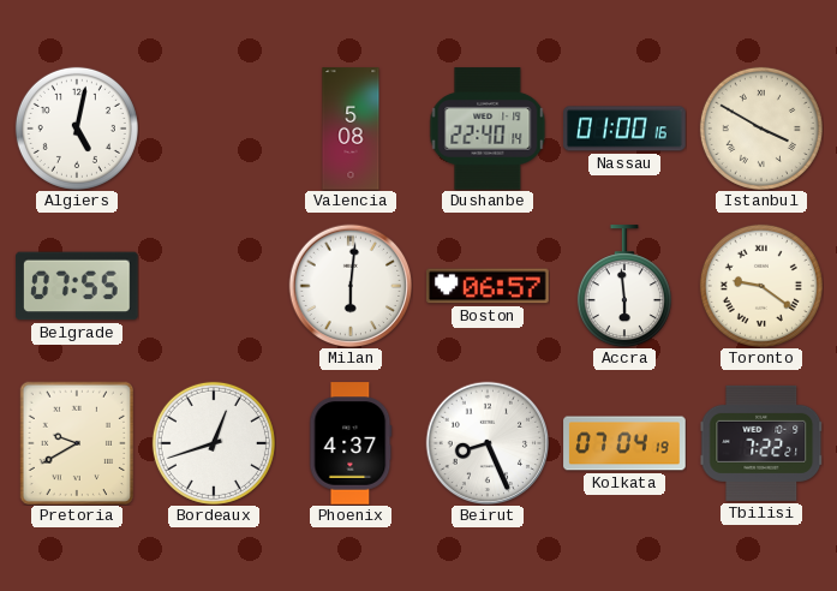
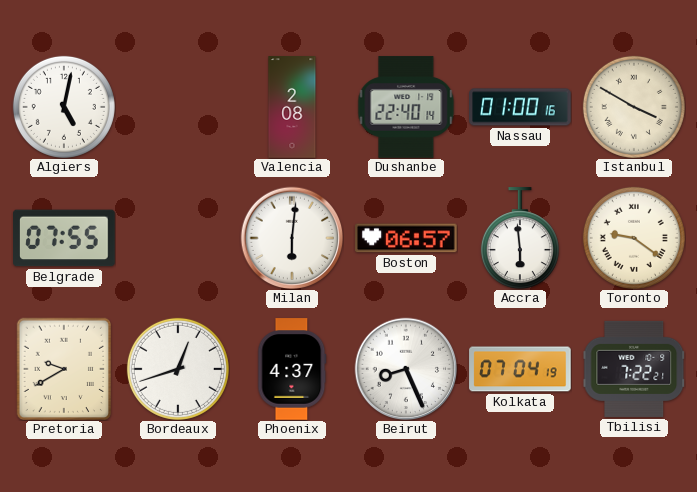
Valencia: 5:08 -> 2:08 (292, 107)
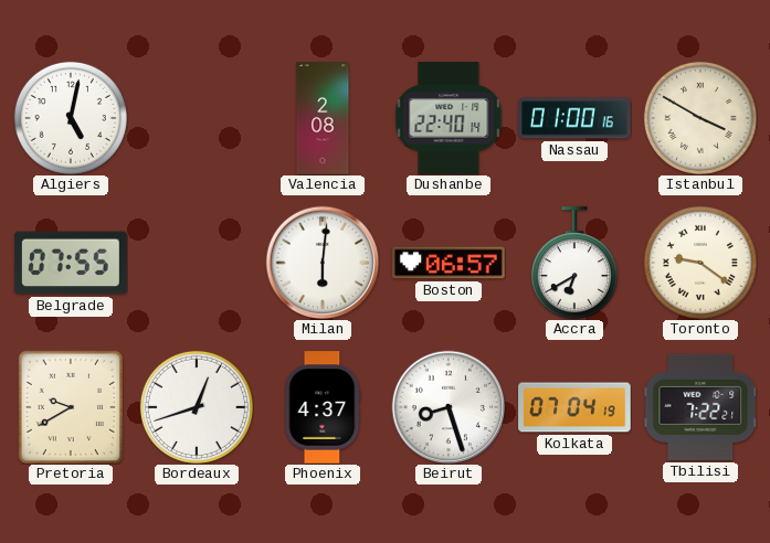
Accra: 5:59 -> 6:40 (574, 263)
Beirut: 8:26 -> 8:27 (449, 407)
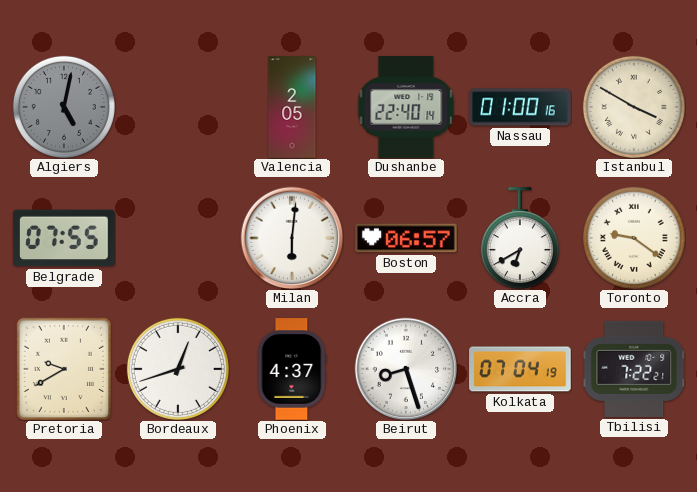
Algiers dial: white -> grey (64, 107)
Valencia: 2:08 -> 2:05 (292, 107)
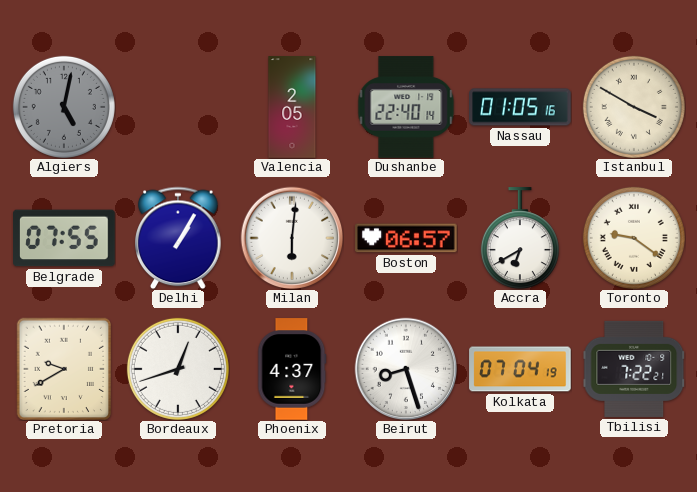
Nassau: 01:00 -> 01:05 (520, 107)
Delhi: none -> 1:05 (178, 238)
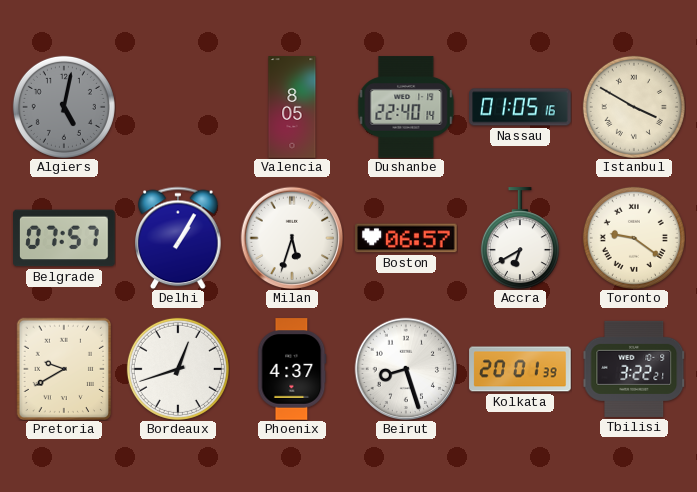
Valencia: 2:05 -> 8:05 (292, 107)
Belgrade: 07:55 -> 07:57 (64, 238)
Milan: 6:01 -> 5:33 (292, 238)
Kolkata: 07:04 -> 20:01 (520, 369)
Tbilisi: 7:22 -> 3:22 (634, 369)
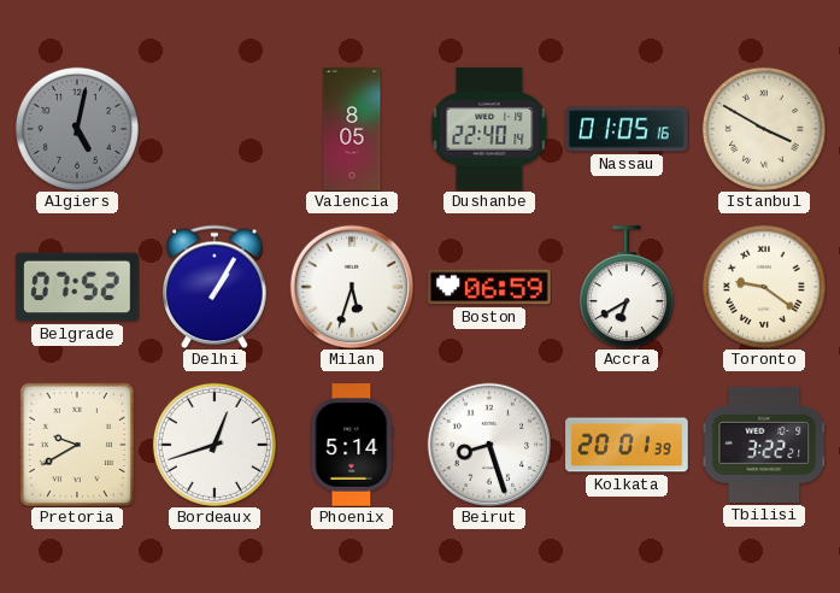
Belgrade: 07:57 -> 07:52 (77, 287)
Boston: 06:57 -> 06:59 (489, 287)
Phoenix: 4:37 -> 5:14 (352, 445)
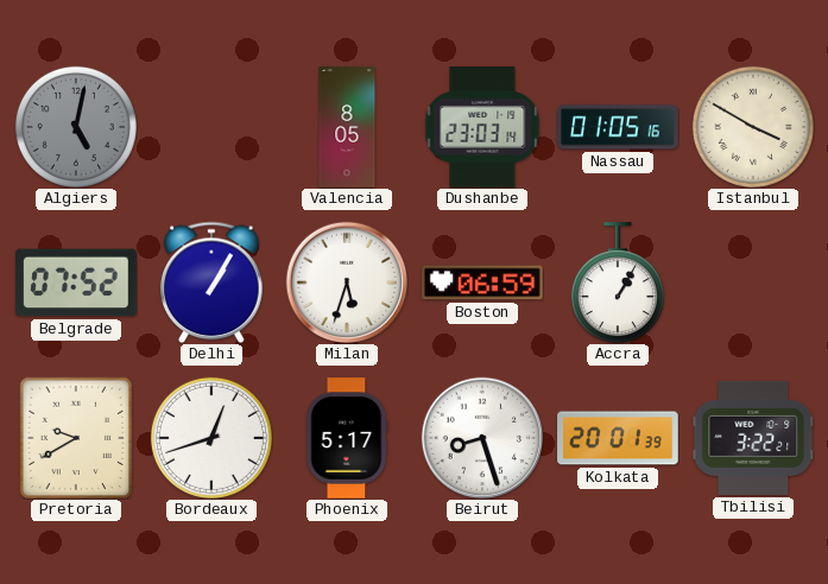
Dushanbe: 22:40 -> 23:03 (482, 127)
Accra: 6:40 -> 1:05 (618, 283)
Toronto: 9:21 -> none (764, 287)
Phoenix: 5:14 -> 5:17 (347, 438)
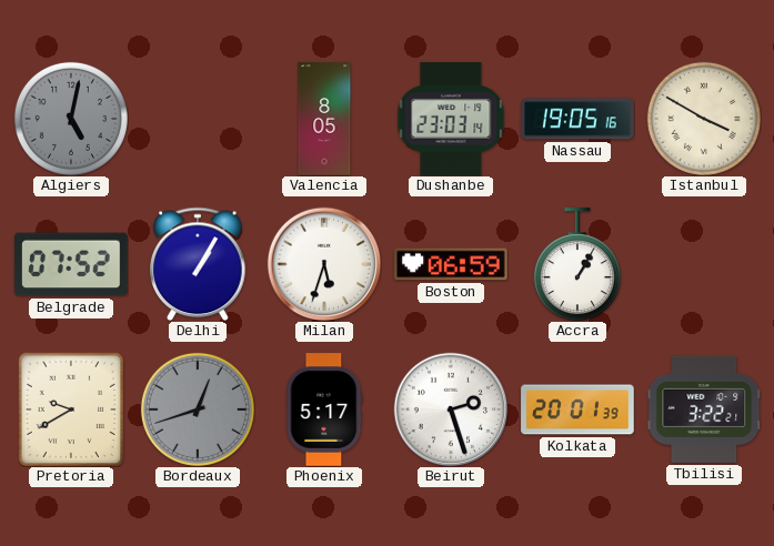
Nassau: 01:05 -> 19:05 (577, 119)
Bordeaux dial: white -> grey (198, 410)
Beirut: 8:27 -> 2:27 (451, 410)
